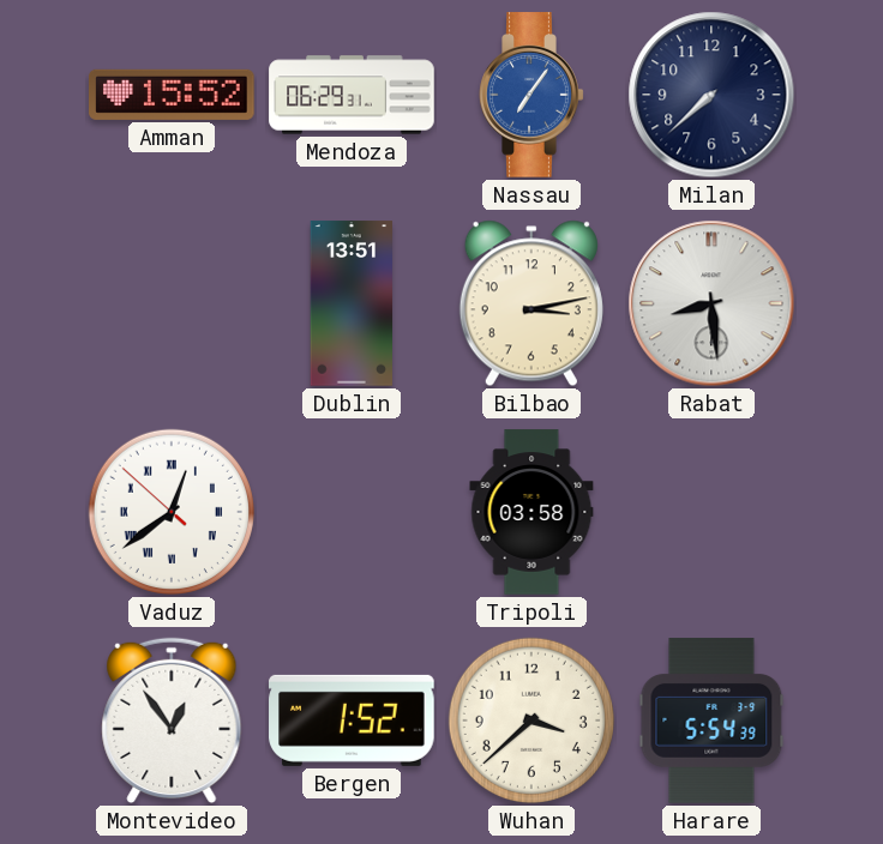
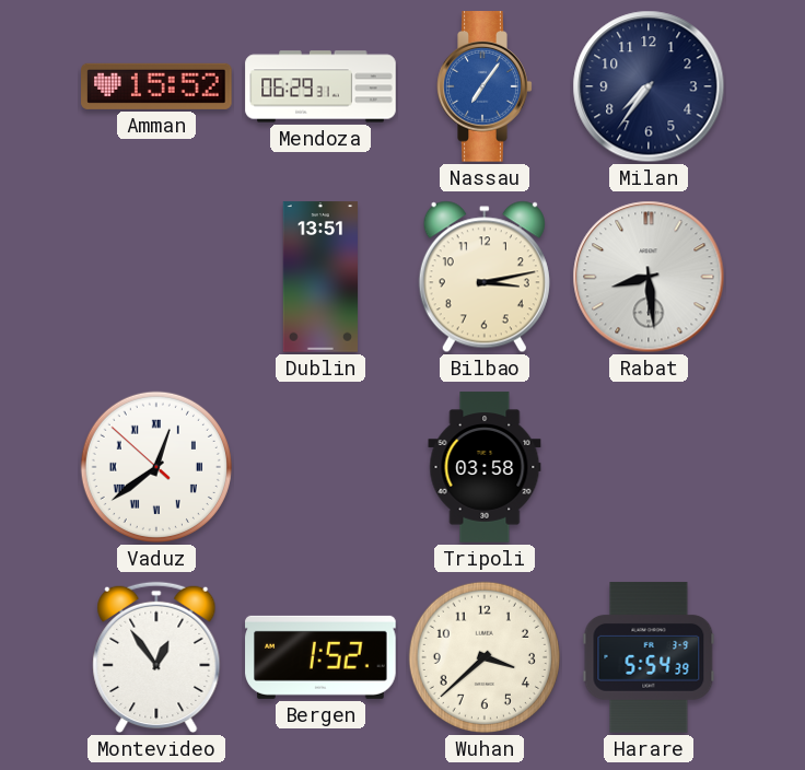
Milan: 7:38 -> 7:36 (649, 86)
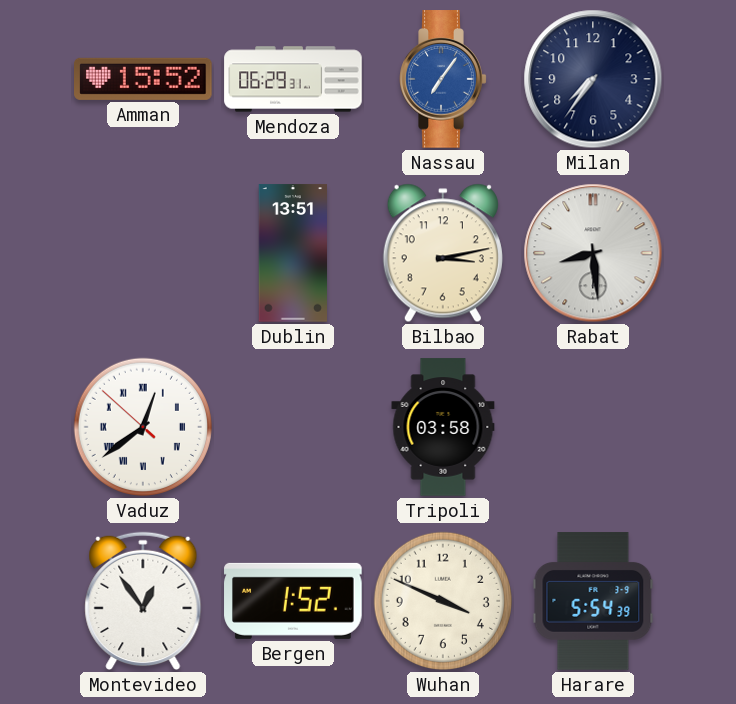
Wuhan: 3:38 -> 3:49 (443, 601)
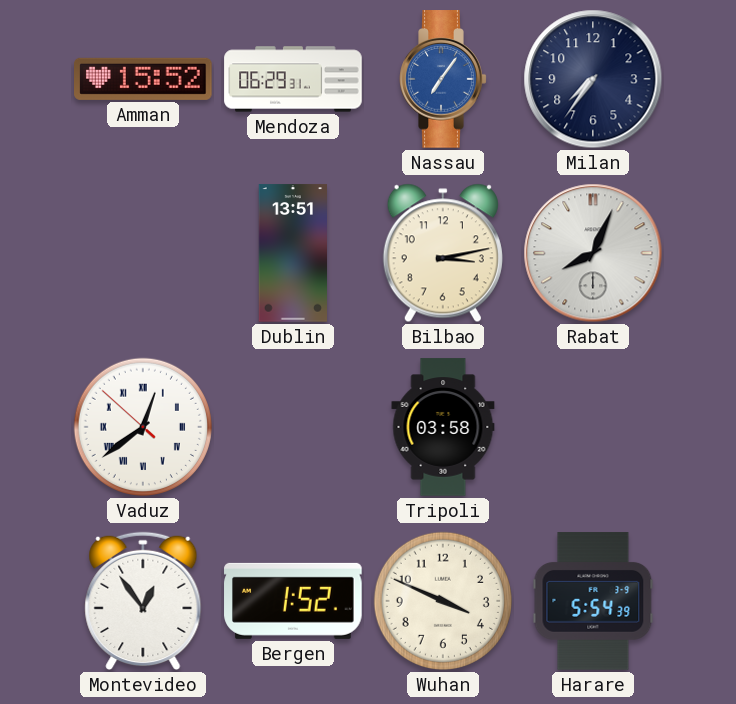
Rabat: 8:29 -> 8:04 (593, 253)
